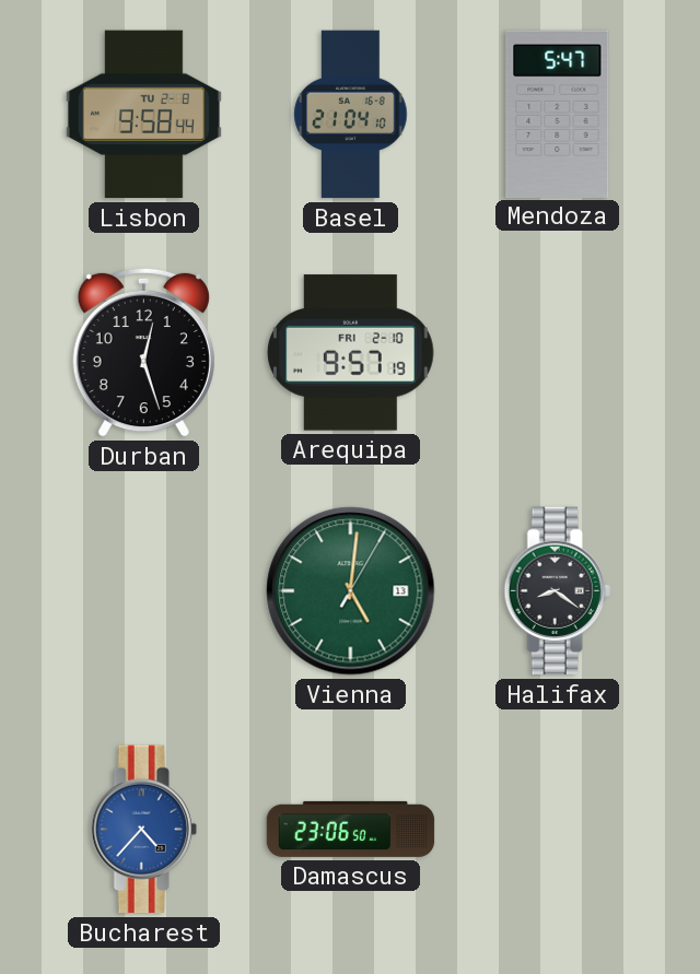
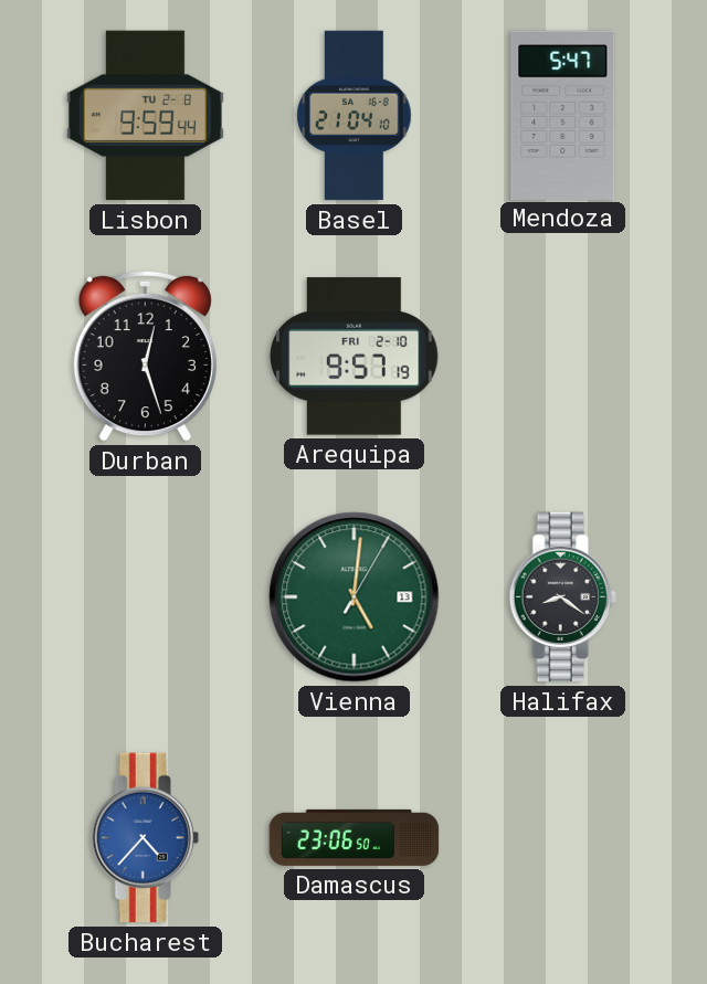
Lisbon: 9:58 -> 9:59 (145, 116)
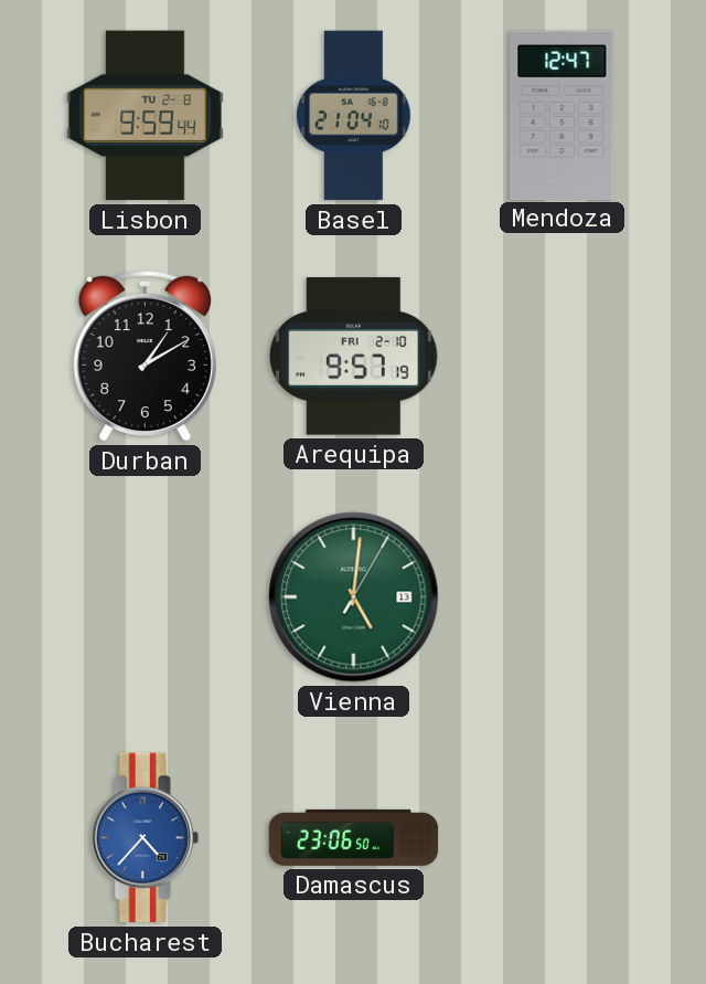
Mendoza: 5:47 -> 12:47 (563, 115)
Durban: 12:27 -> 1:10 (145, 356)
Halifax: 8:21 -> none (562, 597)
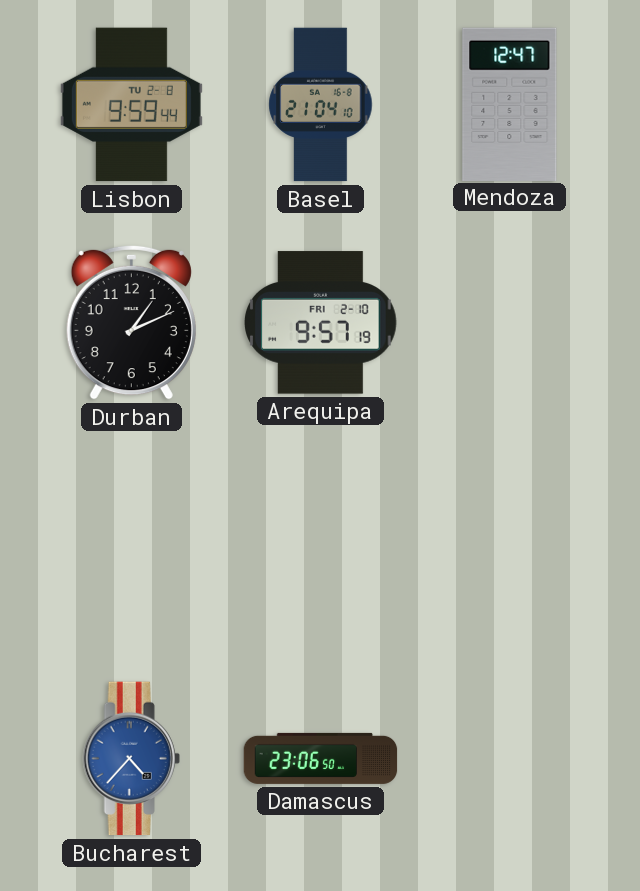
Durban: 1:10 -> 1:11 (131, 322)
Vienna: 5:01 -> none (354, 597)
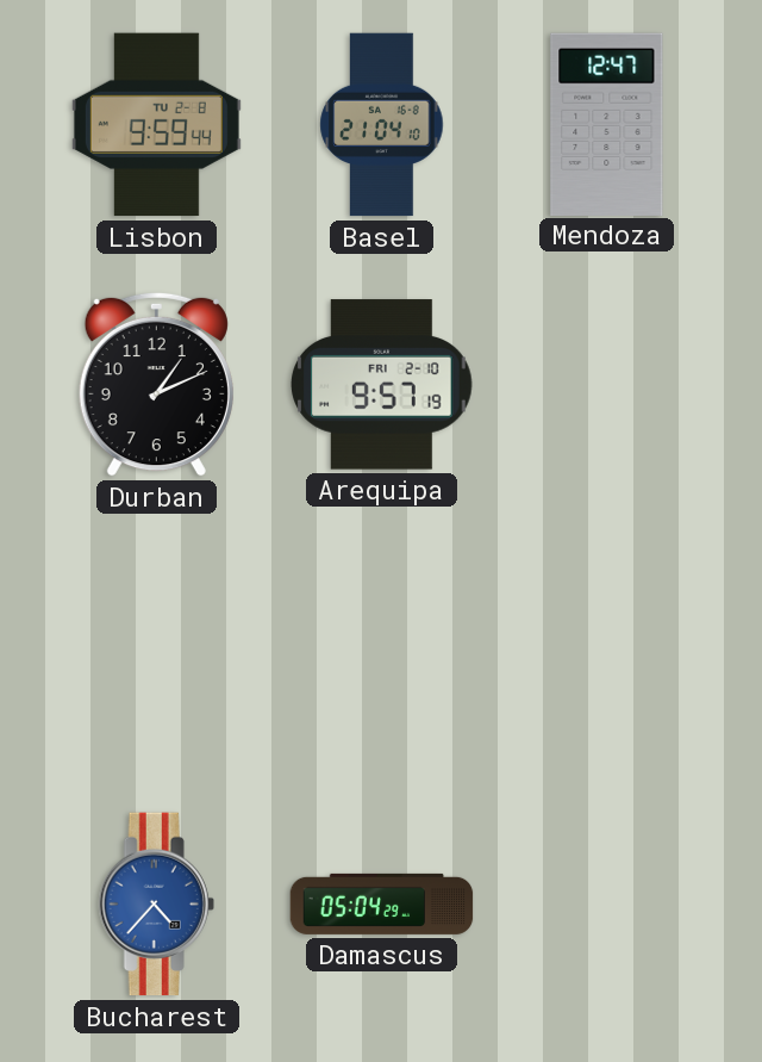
Damascus: 23:06 -> 05:04 (382, 903)
